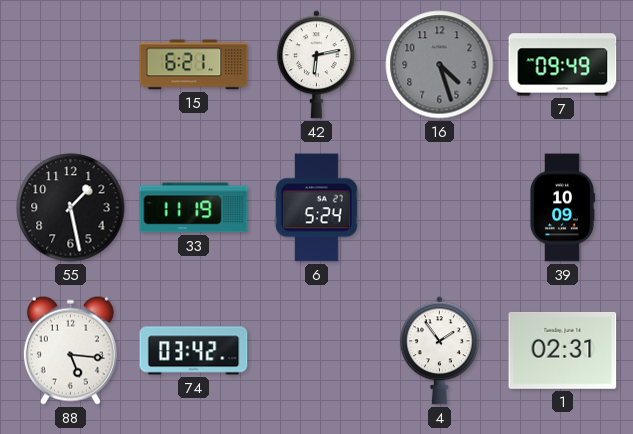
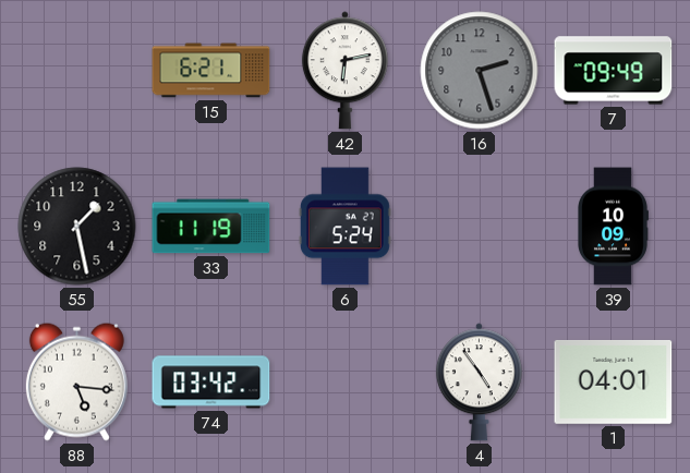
16: 4:27 -> 2:27 (480, 71)
4: 1:54 -> 4:54 (479, 383)
1: 02:31 -> 04:01 (614, 381)
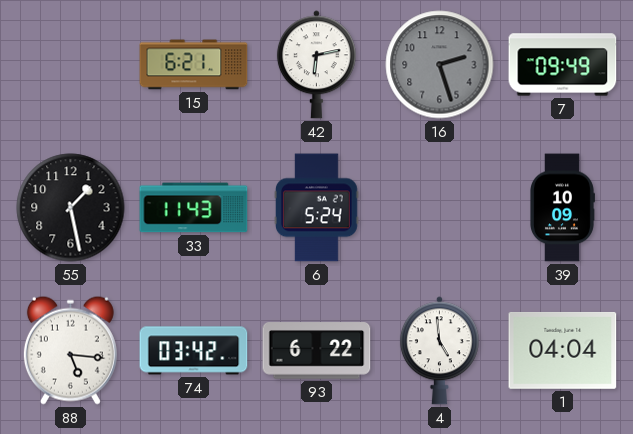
33: 11:19 -> 11:43 (194, 208)
93: none -> 6:22 (317, 351)
4: 4:54 -> 4:59 (439, 351)
1: 04:01 -> 04:04 (563, 350)
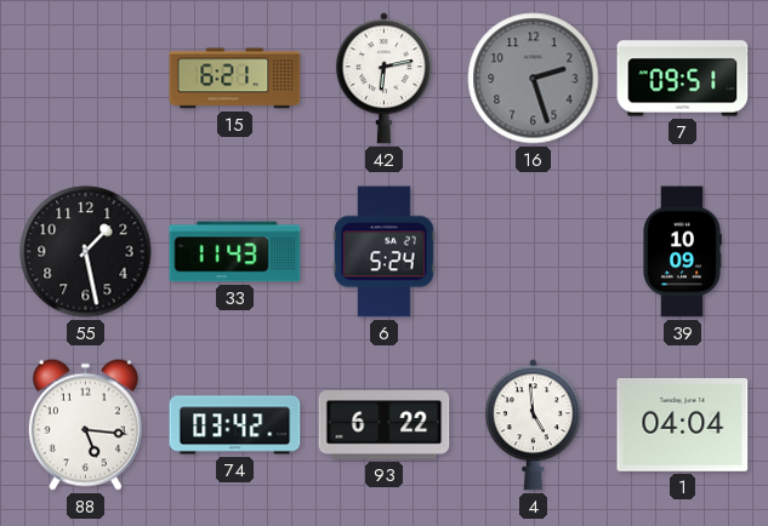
7: 09:49 -> 09:51 (683, 79)
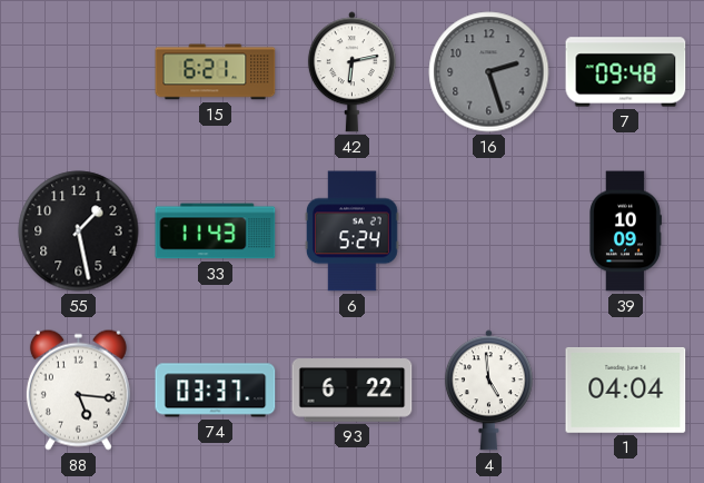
7: 09:51 -> 09:48 (626, 72)
74: 03:42 -> 03:37 (216, 391)
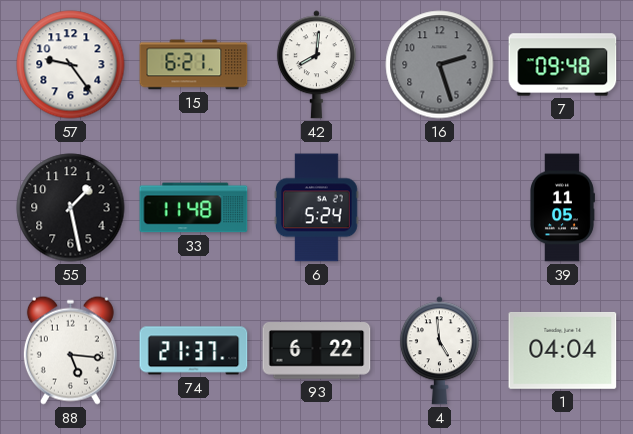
57: none -> 9:24 (71, 65)
42: 6:13 -> 8:01 (316, 65)
33: 11:43 -> 11:48 (194, 208)
39: 10:09 -> 11:05 (563, 208)
74: 03:37 -> 21:37 (194, 351)
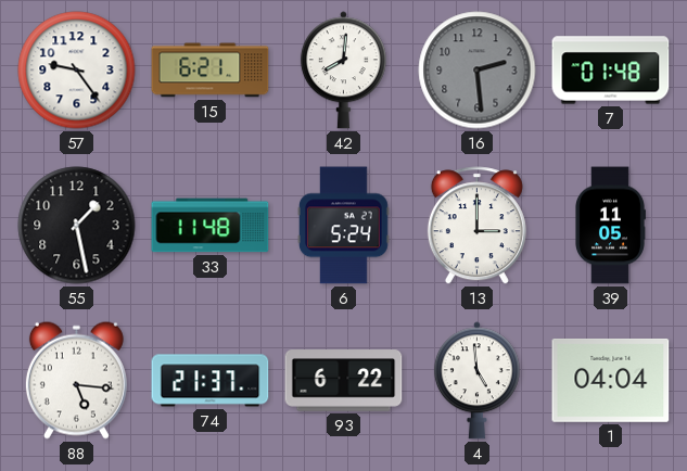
16: 2:27 -> 2:29 (478, 71)
7: 09:48 -> 01:48 (611, 71)
13: none -> 3:00 (476, 226)
